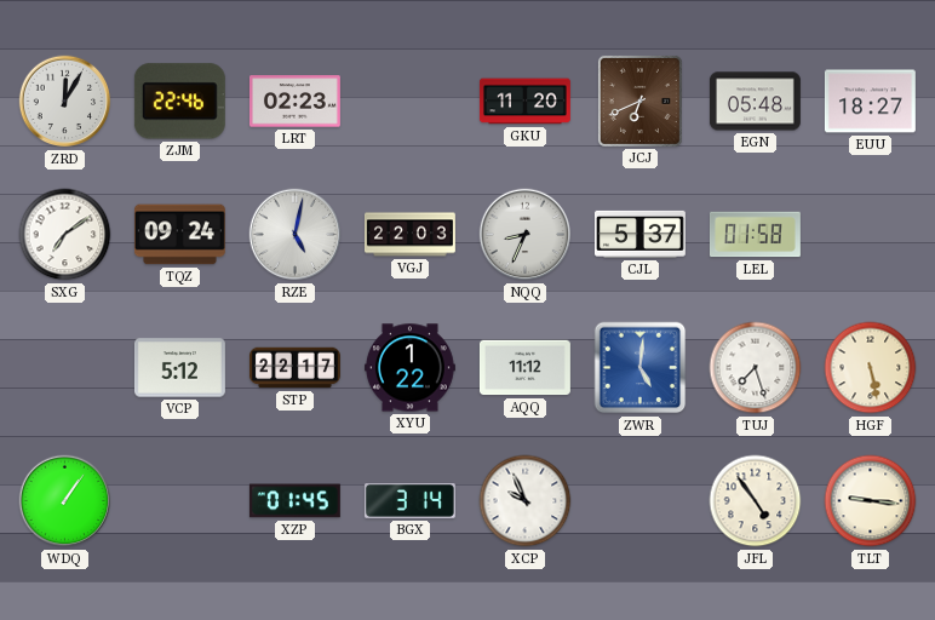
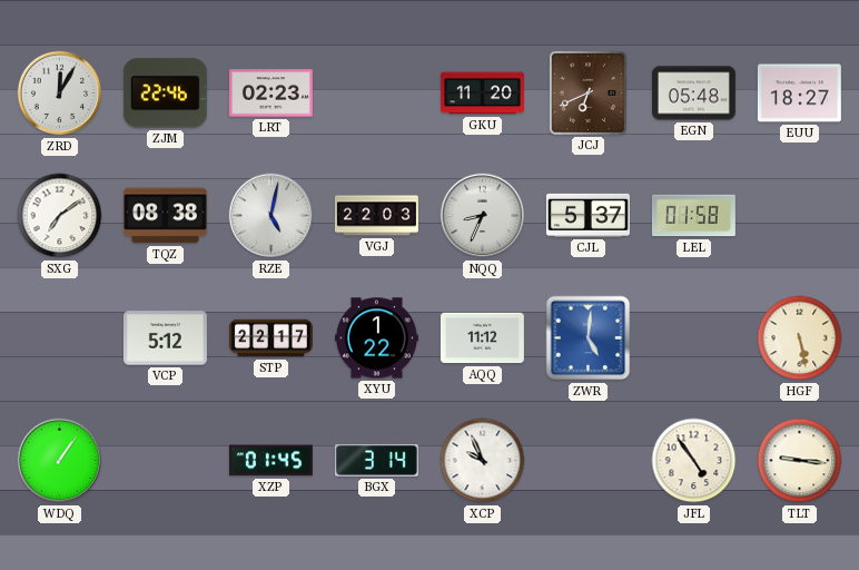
TQZ: 09:24 -> 08:38 (165, 216)
TUJ: 7:27 -> none (756, 368)
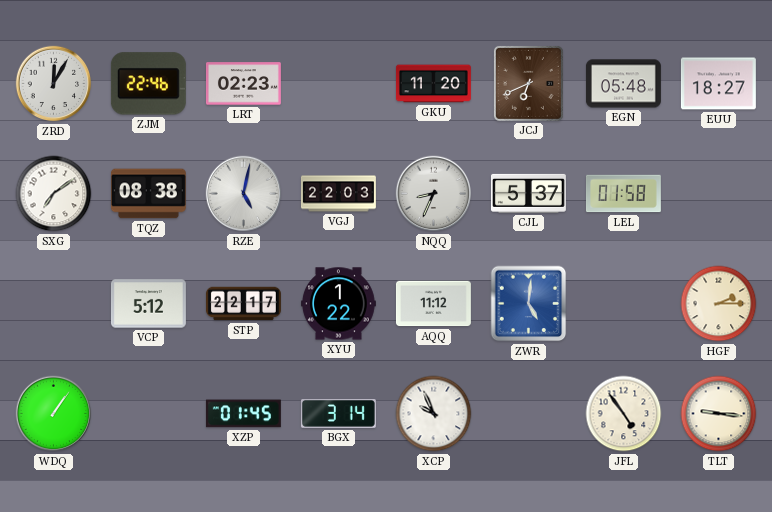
HGF: 5:28 -> 2:15 (719, 304)
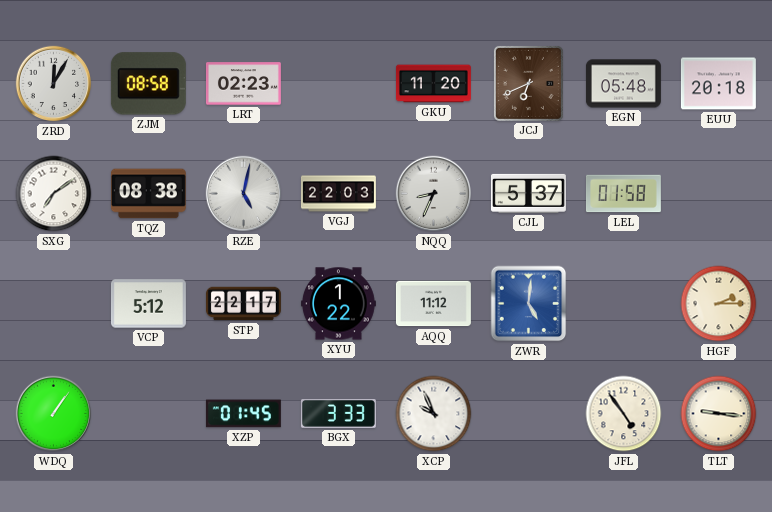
ZJM: 22:46 -> 08:58 (148, 84)
EUU: 18:27 -> 20:18 (718, 84)
BGX: 3:14 -> 3:33 (338, 414)
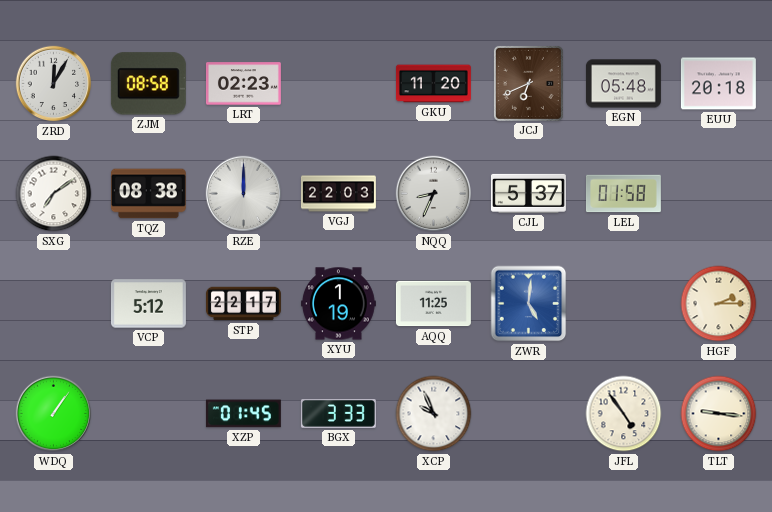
RZE: 5:02 -> 12:00 (244, 194)
XYU: 1:22 -> 1:19 (338, 304)
AQQ: 11:12 -> 11:25 (433, 304)
